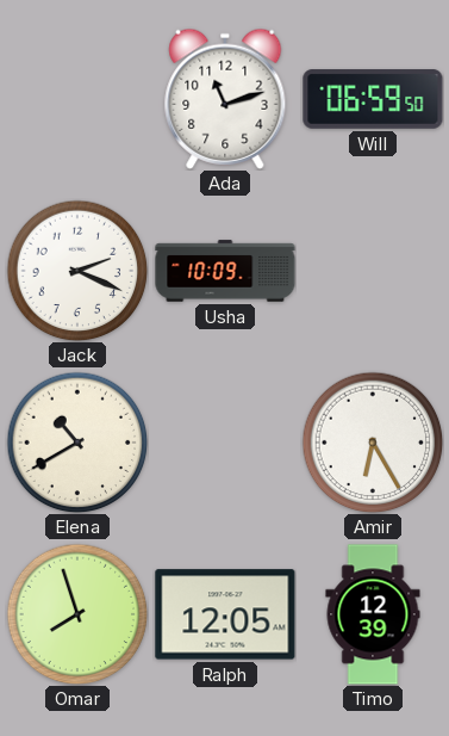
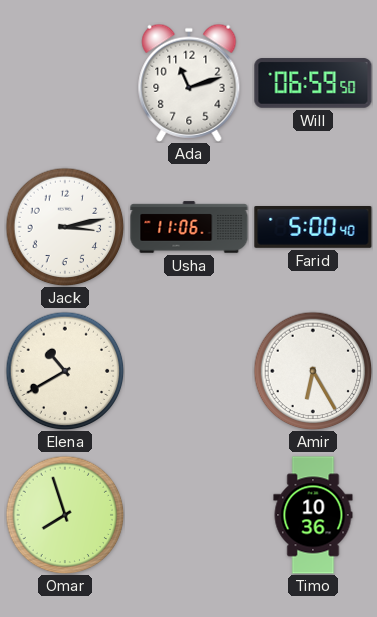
Jack: 2:19 -> 3:13 (65, 227)
Usha: 10:09 -> 11:06 (189, 227)
Farid: none -> 5:00 (313, 228)
Ralph: 12:05 -> none (225, 614)
Timo: 12:39 -> 10:36 (313, 515)
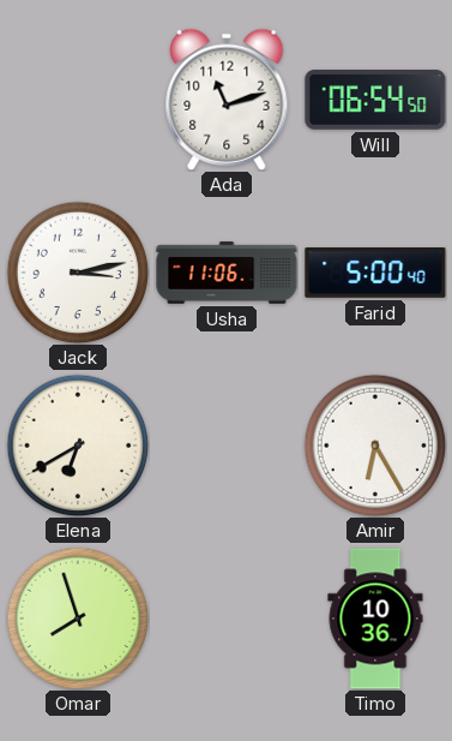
Will: 06:59 -> 06:54 (375, 100)
Elena: 10:40 -> 6:40 (78, 446)
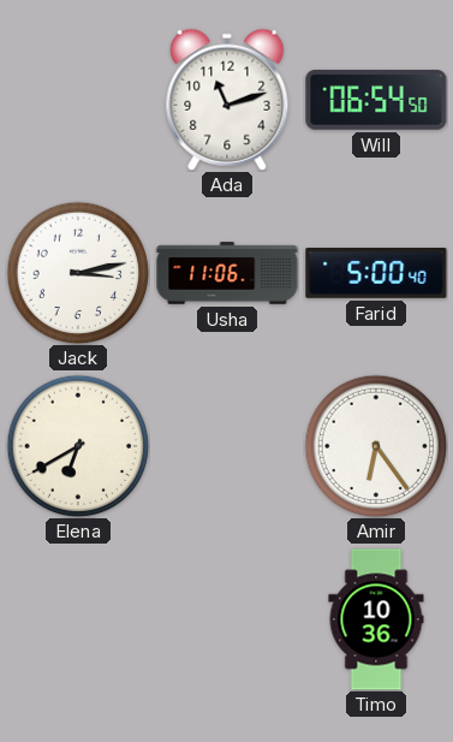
Amir: 6:25 -> 6:24 (376, 446)
Omar: 7:57 -> none (78, 619)
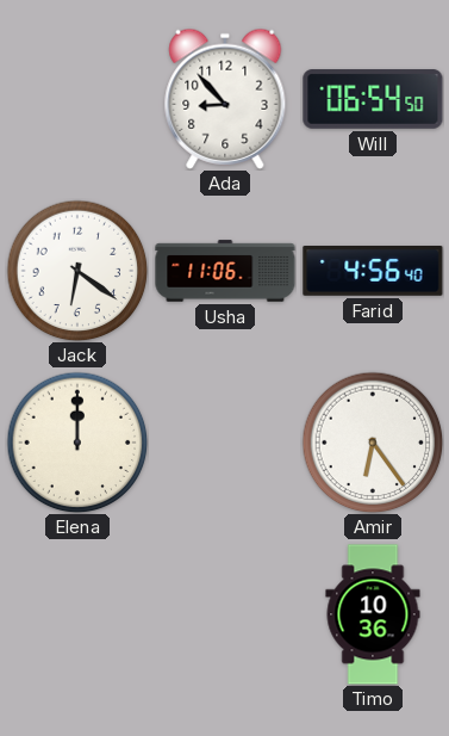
Ada: 11:12 -> 8:53 (225, 99)
Jack: 3:13 -> 6:21 (77, 271)
Farid: 5:00 -> 4:56 (373, 272)
Elena: 6:40 -> 12:00 (77, 443)
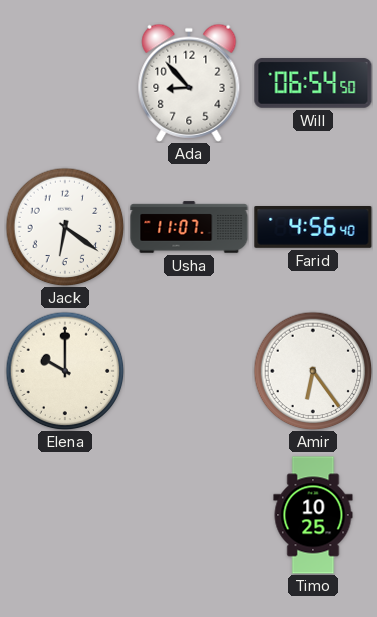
Usha: 11:06 -> 11:07 (189, 227)
Elena: 12:00 -> 10:00 (65, 371)
Timo: 10:36 -> 10:25 (313, 515)
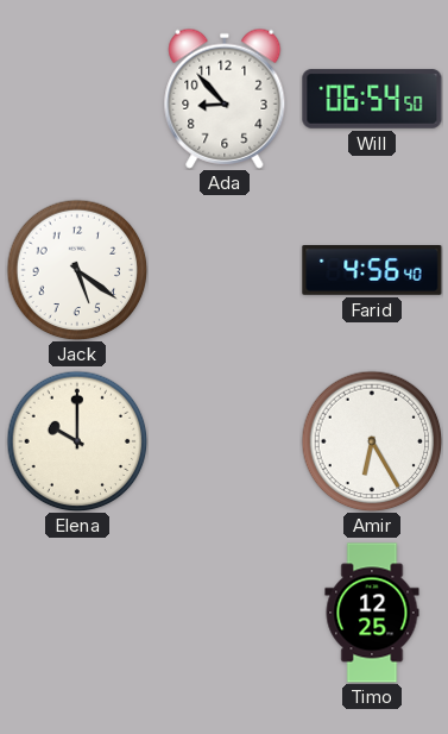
Jack: 6:21 -> 5:21 (77, 270)
Usha: 11:07 -> none (189, 227)
Amir: 6:24 -> 6:25 (372, 441)
Timo: 10:25 -> 12:25 (372, 613)
